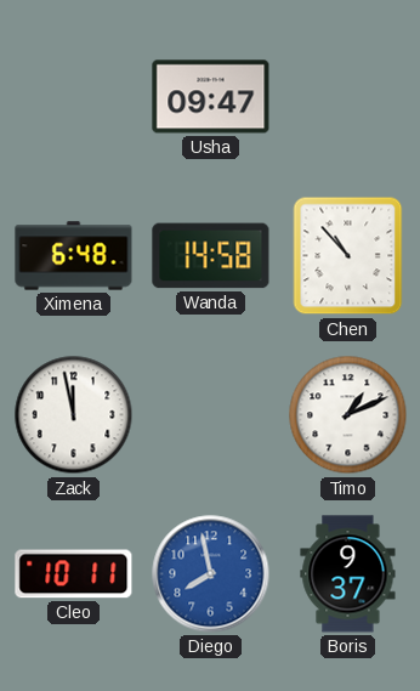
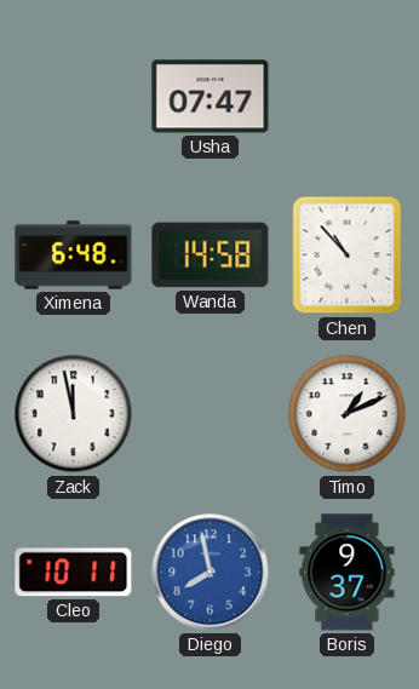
Usha: 09:47 -> 07:47 (211, 97)
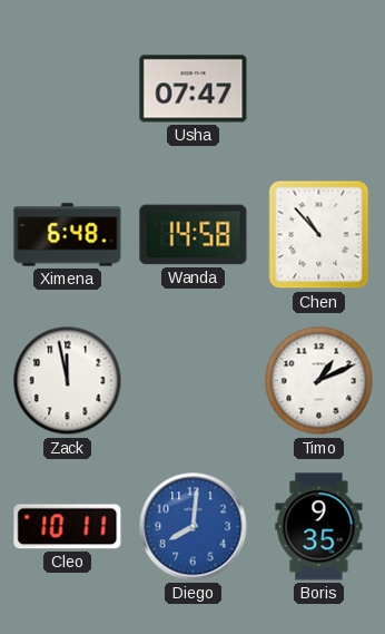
Diego: 7:58 -> 8:01 (194, 527)
Boris: 9:37 -> 9:35 (319, 527)
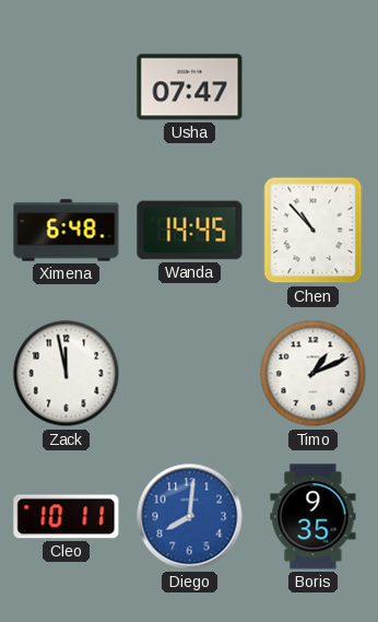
Wanda: 14:58 -> 14:45 (190, 231)
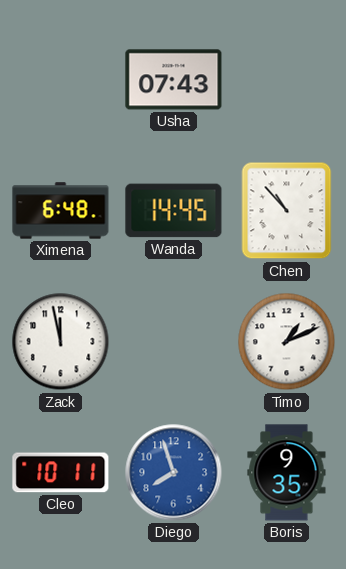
Usha: 07:47 -> 07:43 (174, 80)
Diego: 8:01 -> 7:57 (174, 473)
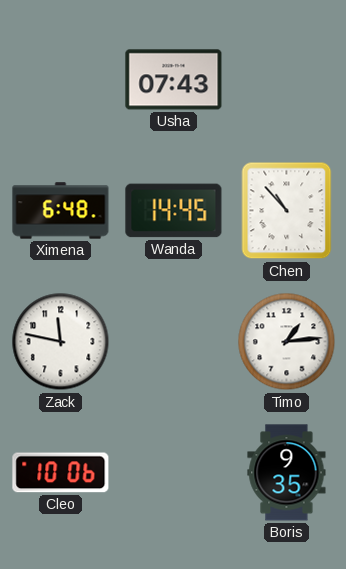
Zack: 11:58 -> 11:47 (61, 342)
Timo: 1:11 -> 1:14 (287, 342)
Cleo: 10:11 -> 10:06 (61, 473)
Diego: 7:57 -> none (174, 473)
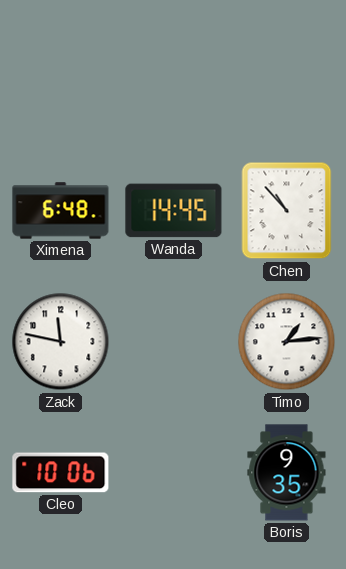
Usha: 07:43 -> none (174, 80)
